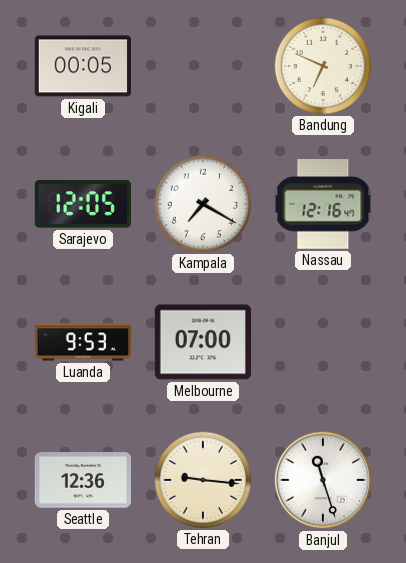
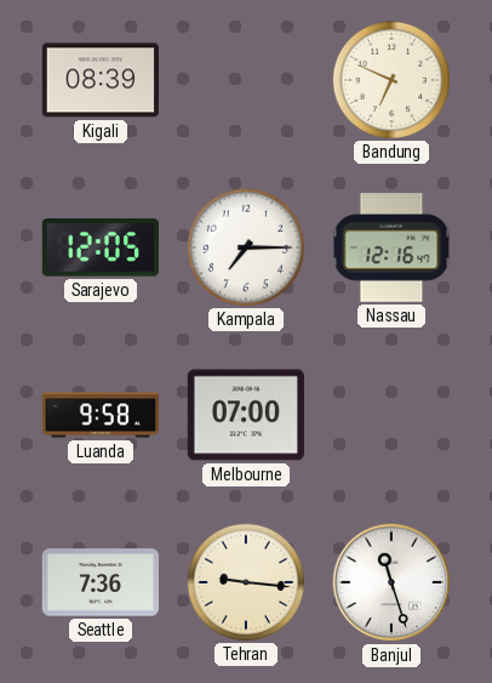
Kigali: 00:05 -> 08:39 (99, 80)
Kampala: 7:20 -> 7:15 (245, 246)
Luanda: 9:53 -> 9:58 (99, 415)
Seattle: 12:36 -> 7:36 (99, 582)
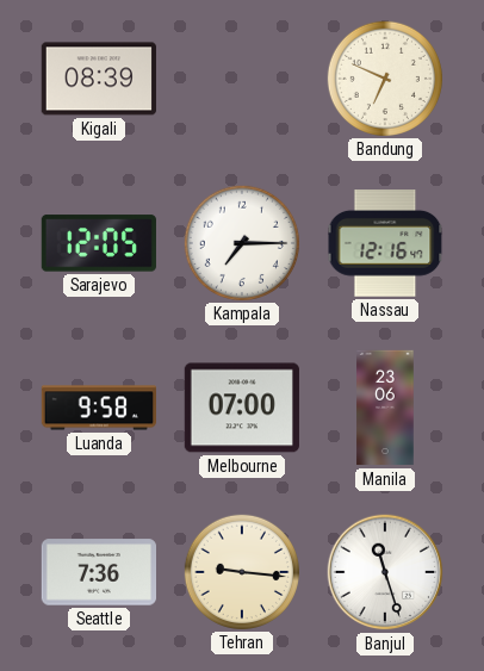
Manila: none -> 23:06 (385, 408)
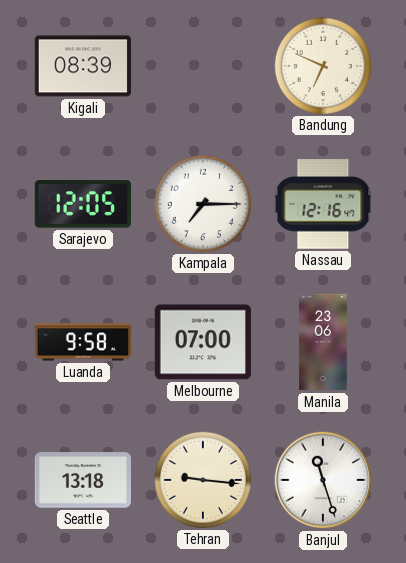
Seattle: 7:36 -> 13:18 (82, 480)
